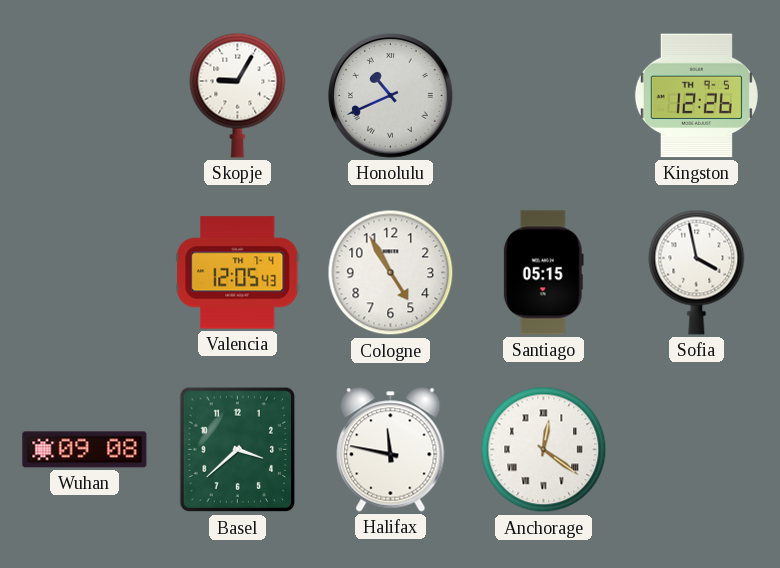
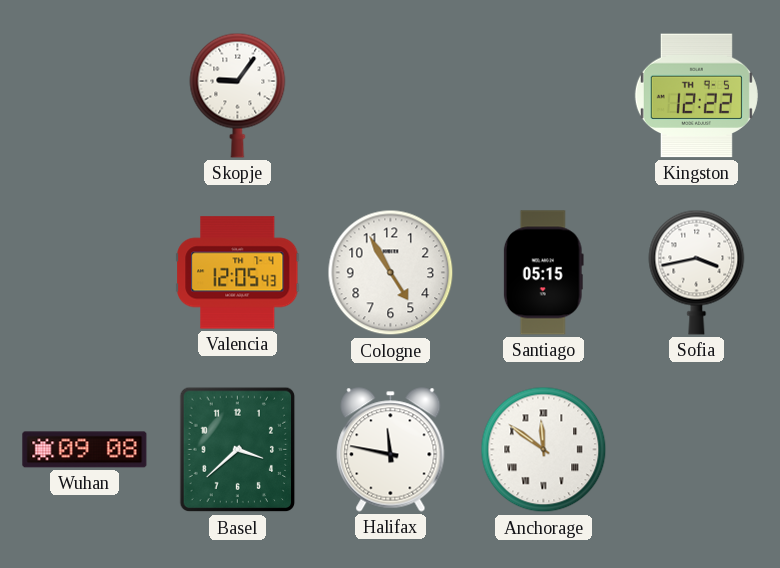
Skopje: 9:05 -> 9:06 (238, 95)
Honolulu: 10:41 -> none (391, 96)
Kingston: 12:26 -> 12:22 (696, 96)
Sofia: 3:58 -> 3:43 (697, 272)
Anchorage: 12:21 -> 11:51 (544, 450)
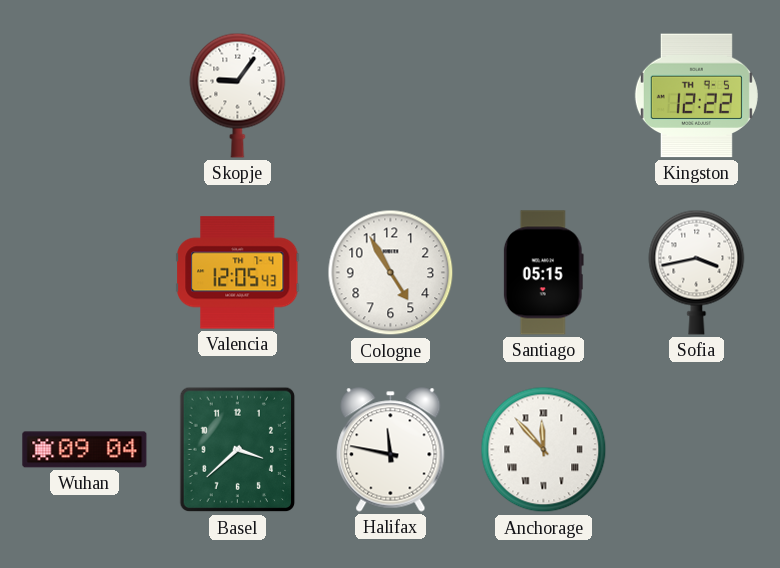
Wuhan: 09:08 -> 09:04 (85, 450)
Anchorage: 11:51 -> 11:53 (544, 450)
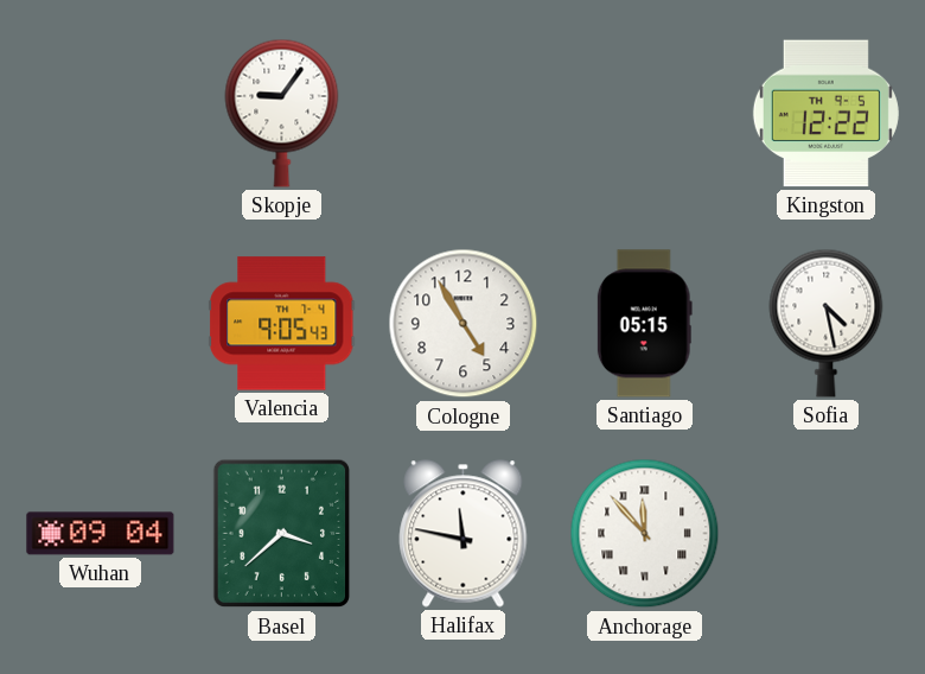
Valencia: 12:05 -> 9:05 (282, 324)
Sofia: 3:43 -> 4:28 (827, 323)
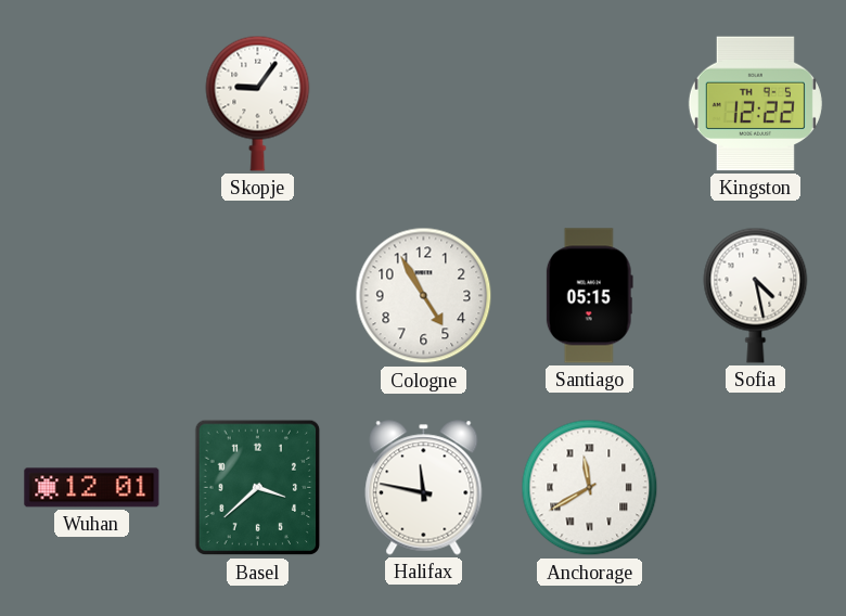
Valencia: 9:05 -> none (282, 324)
Wuhan: 09:04 -> 12:01 (92, 488)
Anchorage: 11:53 -> 11:40 (590, 488)
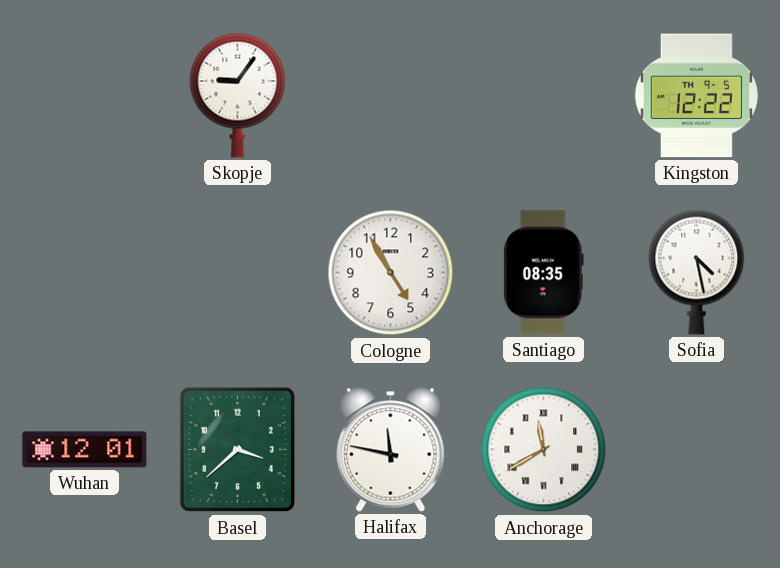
Santiago: 05:15 -> 08:35 (543, 273)
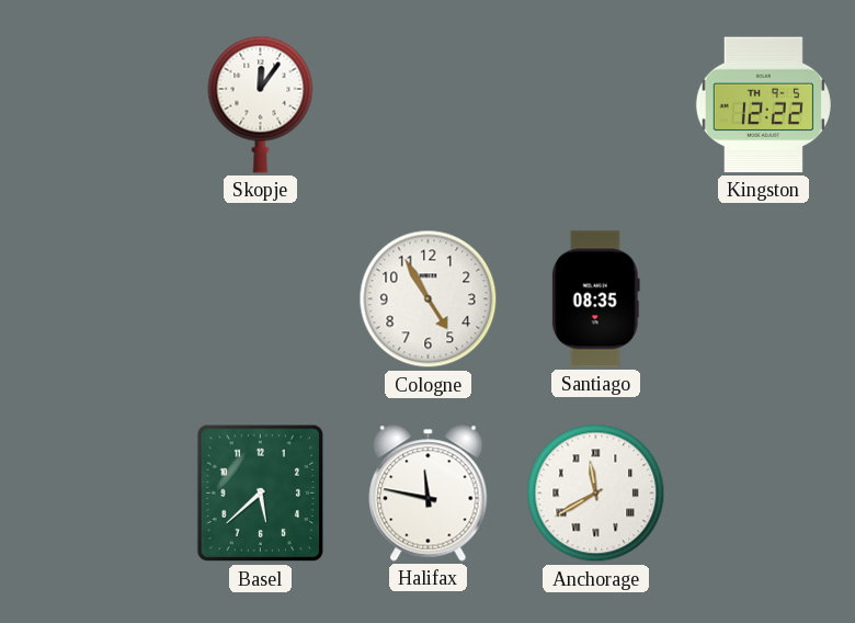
Skopje: 9:06 -> 12:06 (261, 104)
Sofia: 4:28 -> none (697, 272)
Wuhan: 12:01 -> none (85, 450)
Basel: 3:38 -> 5:38 (261, 494)
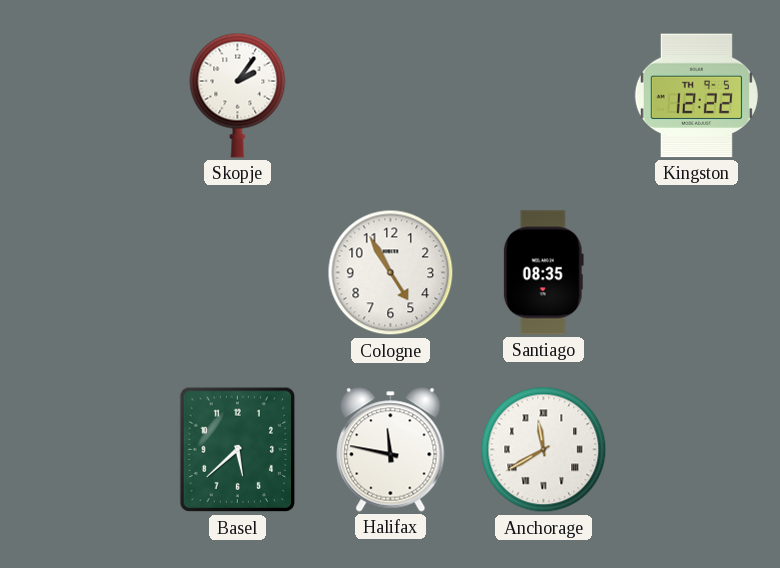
Skopje: 12:06 -> 2:06 (238, 95)
